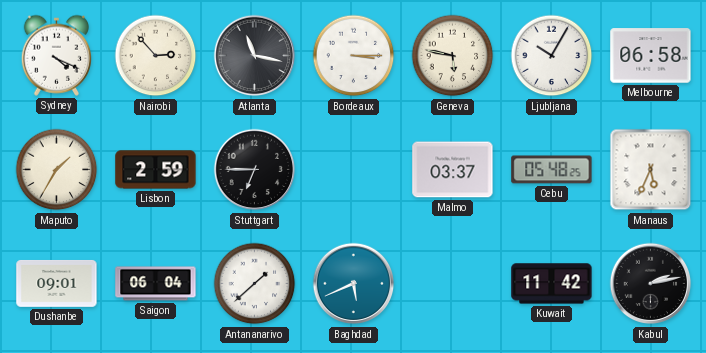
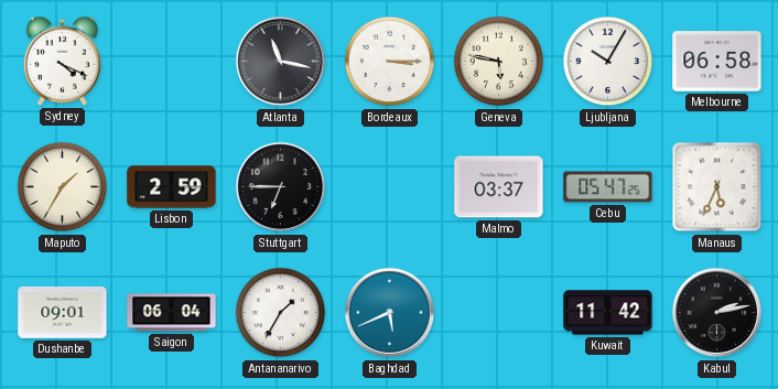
Nairobi: 2:53 -> none (156, 56)
Cebu: 05:48 -> 05:47 (608, 187)
Antananarivo: 1:38 -> 1:35 (281, 313)
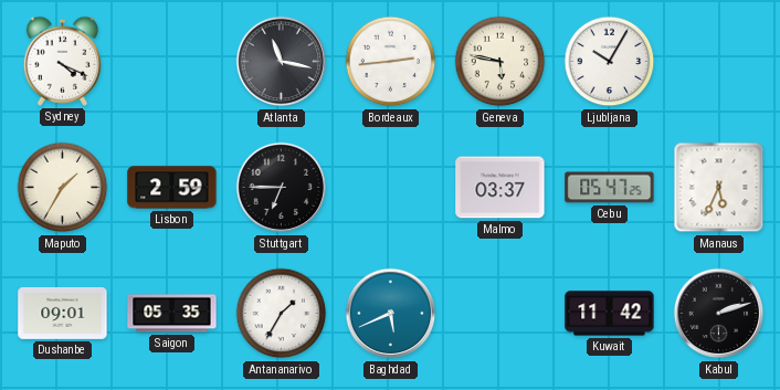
Bordeaux: 3:15 -> 2:44 (391, 62)
Melbourne: 06:58 -> none (717, 62)
Saigon: 06:04 -> 05:35 (172, 314)
Kabul: 2:13 -> 2:12 (719, 314)
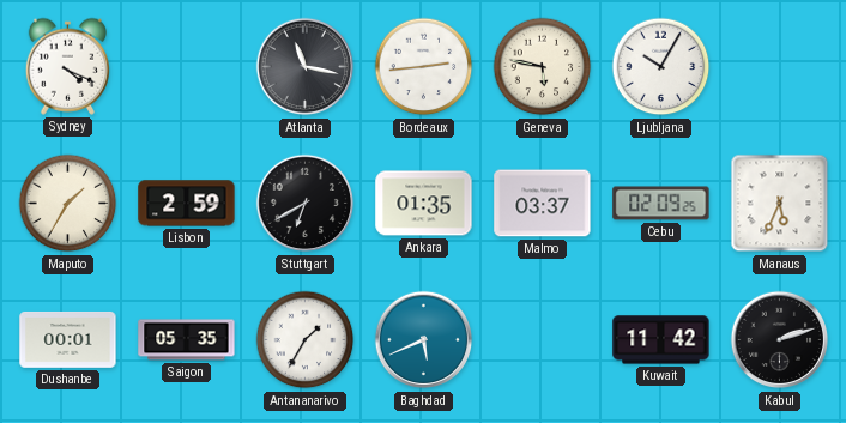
Stuttgart: 6:45 -> 6:40 (306, 204)
Ankara: none -> 01:35 (424, 204)
Cebu: 05:47 -> 02:09 (661, 204)
Dushanbe: 09:01 -> 00:01 (68, 339)
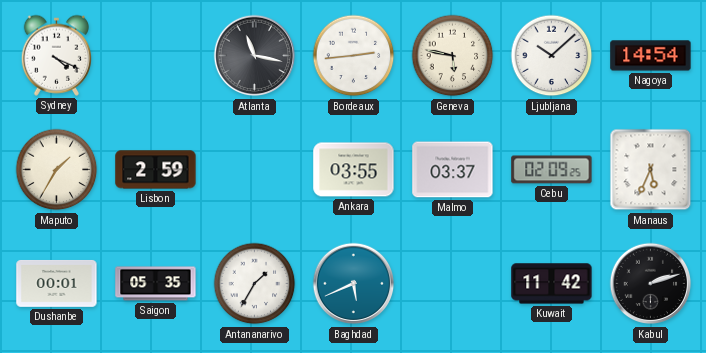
Ljubljana: 10:05 -> 10:08 (552, 56)
Nagoya: none -> 14:54 (651, 56)
Stuttgart: 6:40 -> none (306, 204)
Ankara: 01:35 -> 03:55 (354, 170)
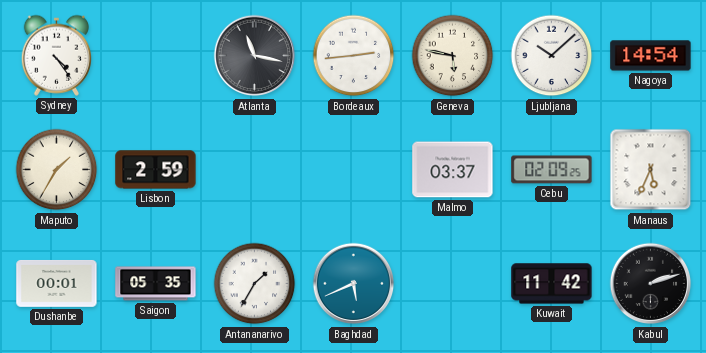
Sydney: 4:19 -> 4:24 (56, 55)
Ankara: 03:55 -> none (354, 170)
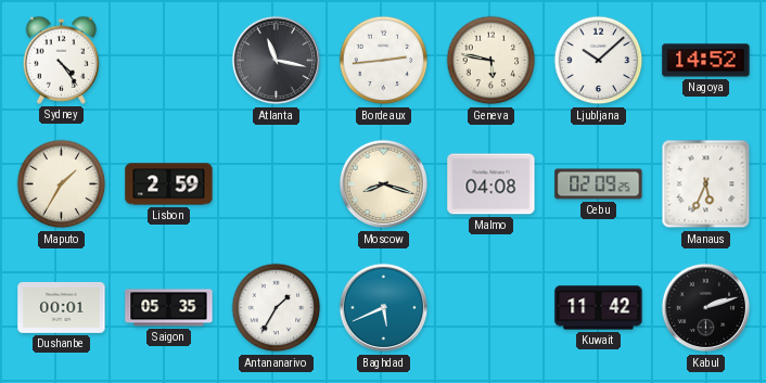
Nagoya: 14:54 -> 14:52 (706, 61)
Moscow: none -> 8:18 (384, 184)
Malmo: 03:37 -> 04:08 (491, 184)
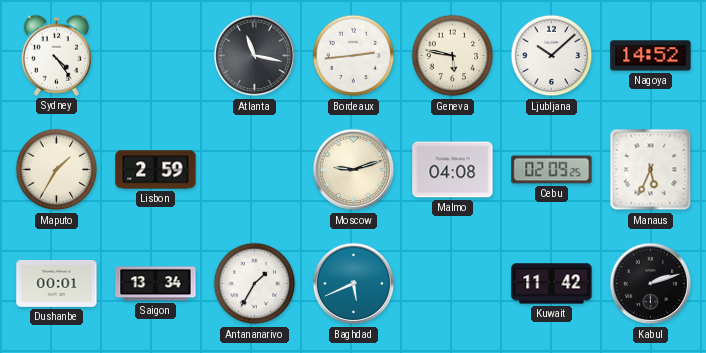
Moscow: 8:18 -> 9:12 (354, 170)
Saigon: 05:35 -> 13:34 (156, 284)
